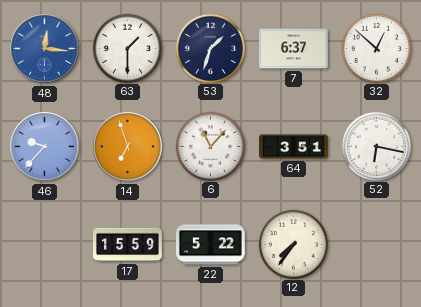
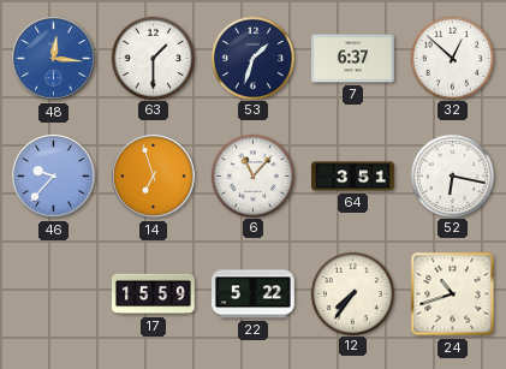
24: none -> 10:42 (453, 294)
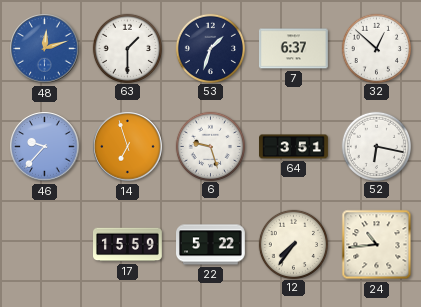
48: 12:16 -> 12:12 (45, 49)
6: 11:07 -> 9:27 (210, 146)
24: 10:42 -> 10:44 (377, 245)
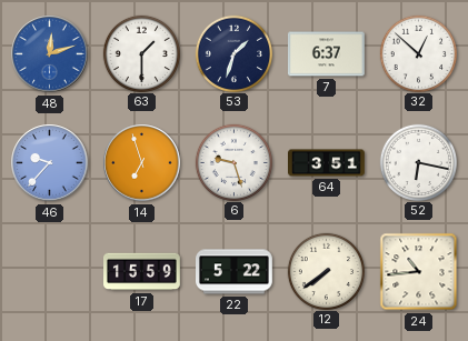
12: 7:36 -> 7:39 (326, 271)
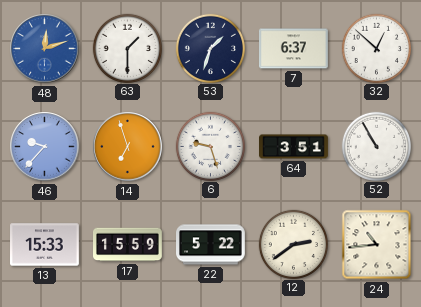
52: 6:17 -> 10:55 (376, 146)
13: none -> 15:33 (45, 245)
12: 7:39 -> 2:39 (293, 244)
